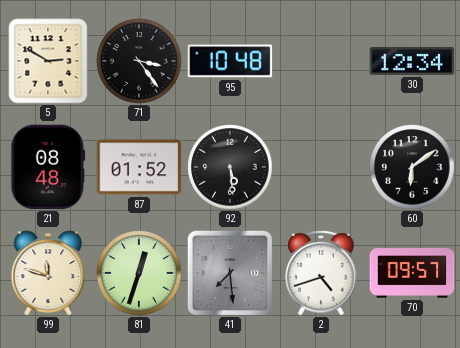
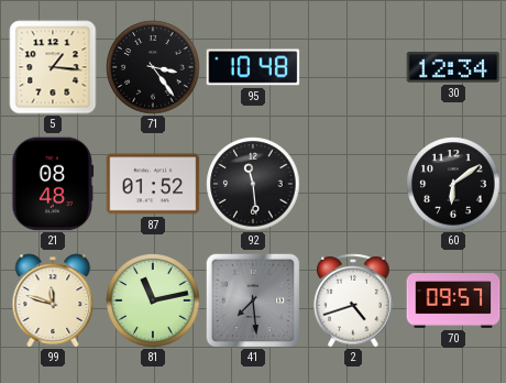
5: 2:50 -> 1:16 (53, 67)
92: 5:29 -> 11:29 (253, 184)
81: 12:33 -> 11:13 (153, 300)
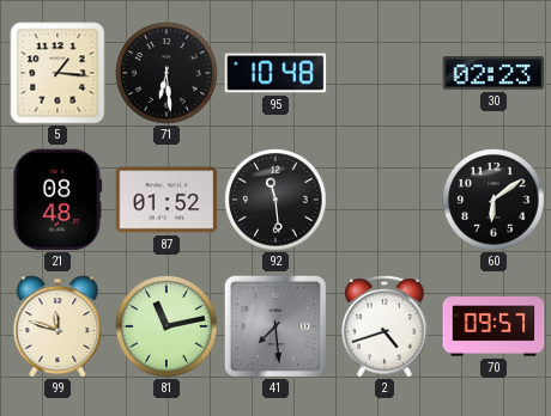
71: 3:24 -> 6:29 (166, 73)
30: 12:34 -> 02:23 (494, 73)
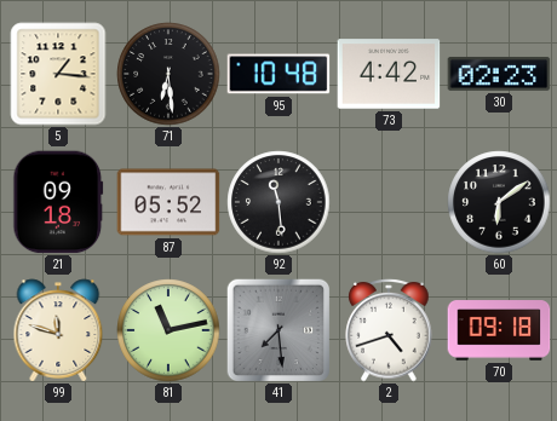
73: none -> 4:42 (389, 74)
21: 08:48 -> 09:18 (58, 202)
87: 01:52 -> 05:52 (168, 202)
70: 09:57 -> 09:18 (499, 330)
